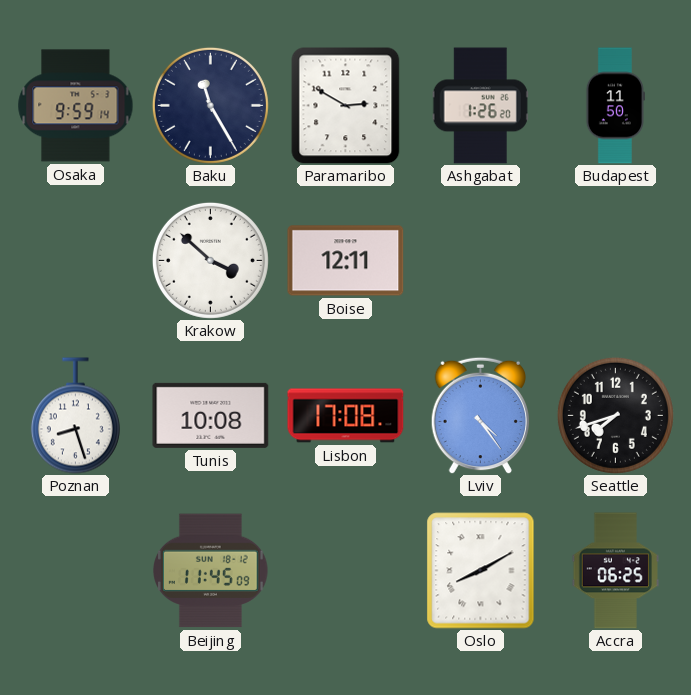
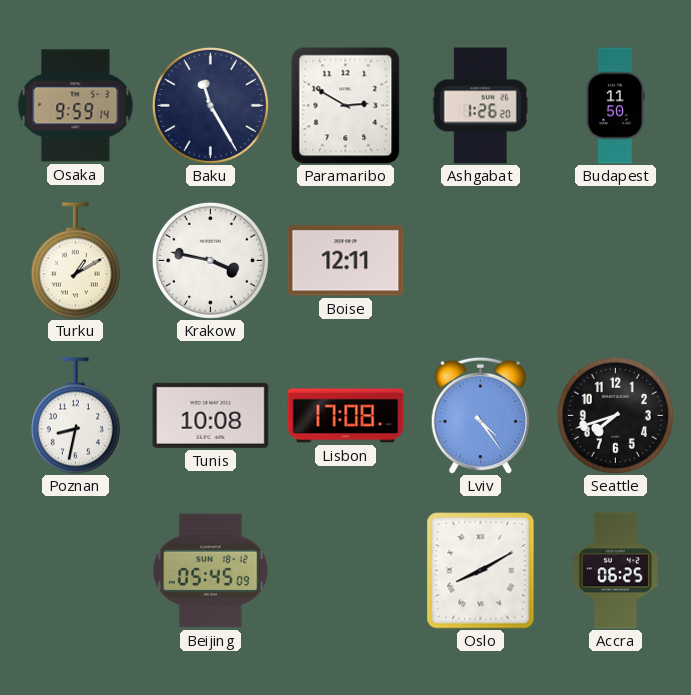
Turku: none -> 1:10 (75, 261)
Krakow: 3:52 -> 3:47 (210, 260)
Poznan: 8:27 -> 8:32 (75, 416)
Beijing: 11:45 -> 05:45 (211, 571)
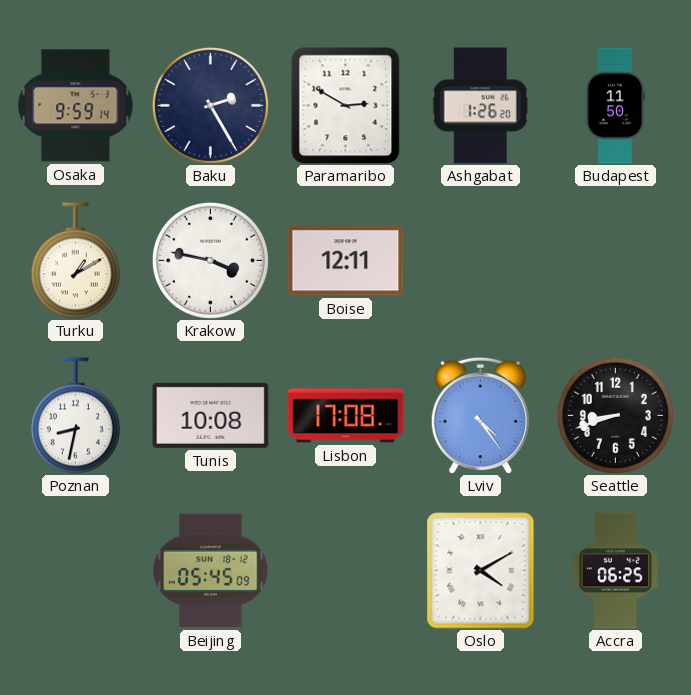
Baku: 11:25 -> 2:25 (210, 105)
Seattle: 7:42 -> 8:42 (615, 415)
Oslo: 8:10 -> 4:10 (481, 571)
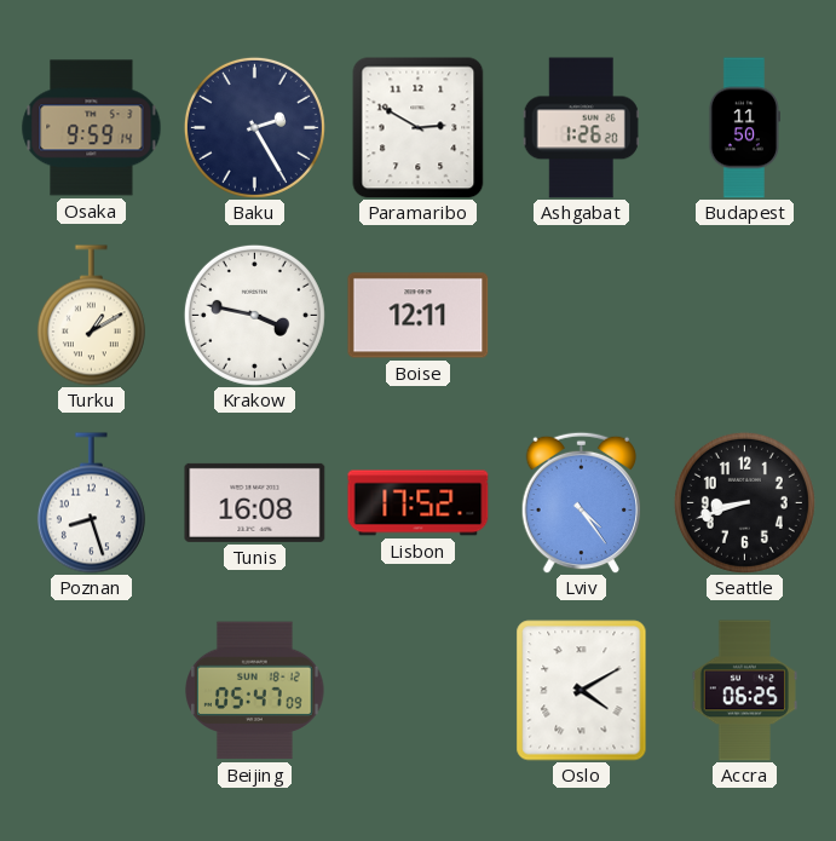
Poznan: 8:32 -> 8:27 (91, 503)
Tunis: 10:08 -> 16:08 (255, 502)
Lisbon: 17:08 -> 17:52 (419, 503)
Beijing: 05:45 -> 05:47 (255, 691)
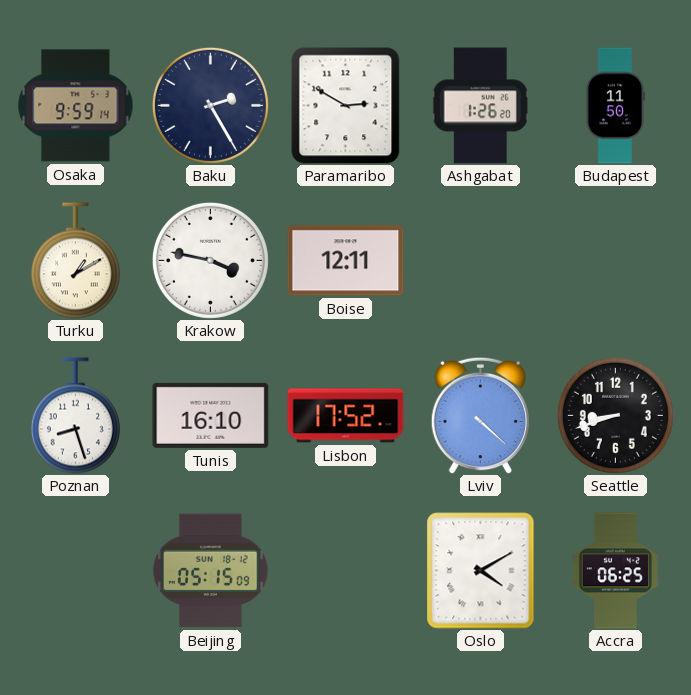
Tunis: 16:08 -> 16:10 (211, 415)
Lviv: 4:24 -> 4:22 (480, 415)
Beijing: 05:47 -> 05:15 (211, 571)
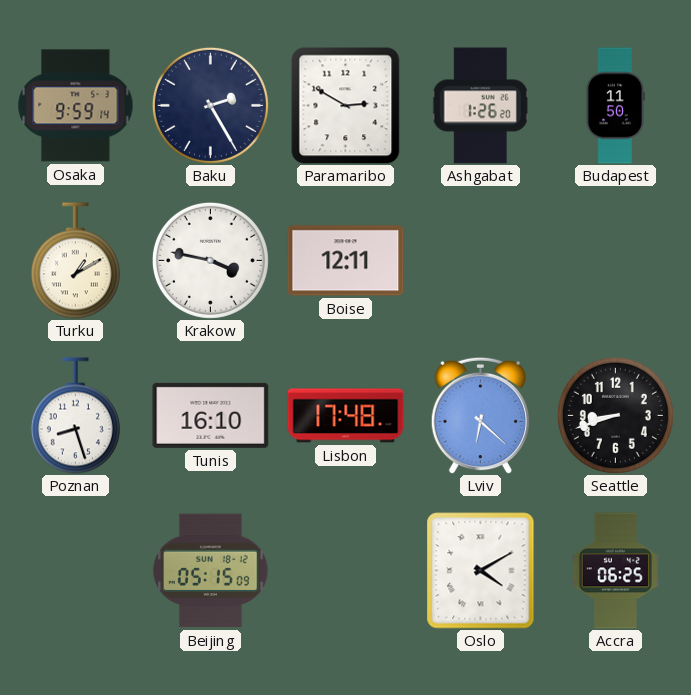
Lisbon: 17:52 -> 17:48 (346, 416)
Lviv: 4:22 -> 6:22 (480, 415)
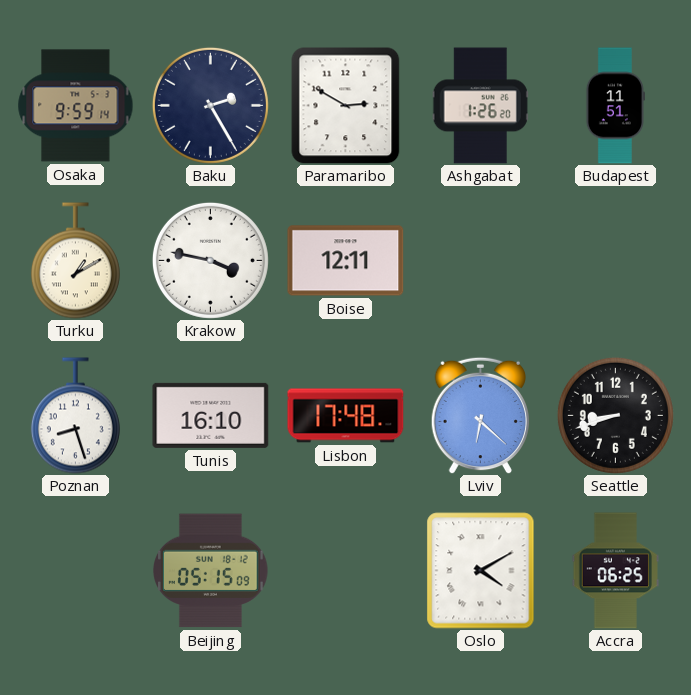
Budapest: 11:50 -> 11:51 (615, 106)
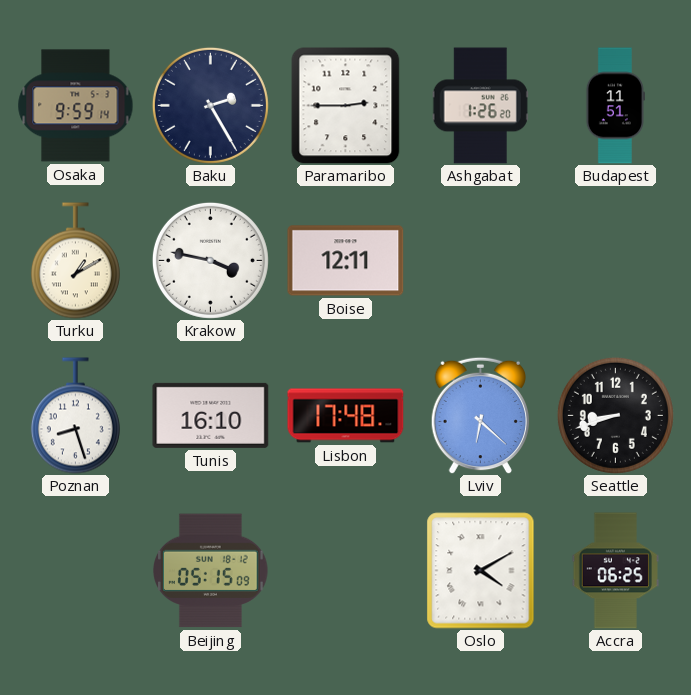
Paramaribo: 2:50 -> 2:45 (346, 106)
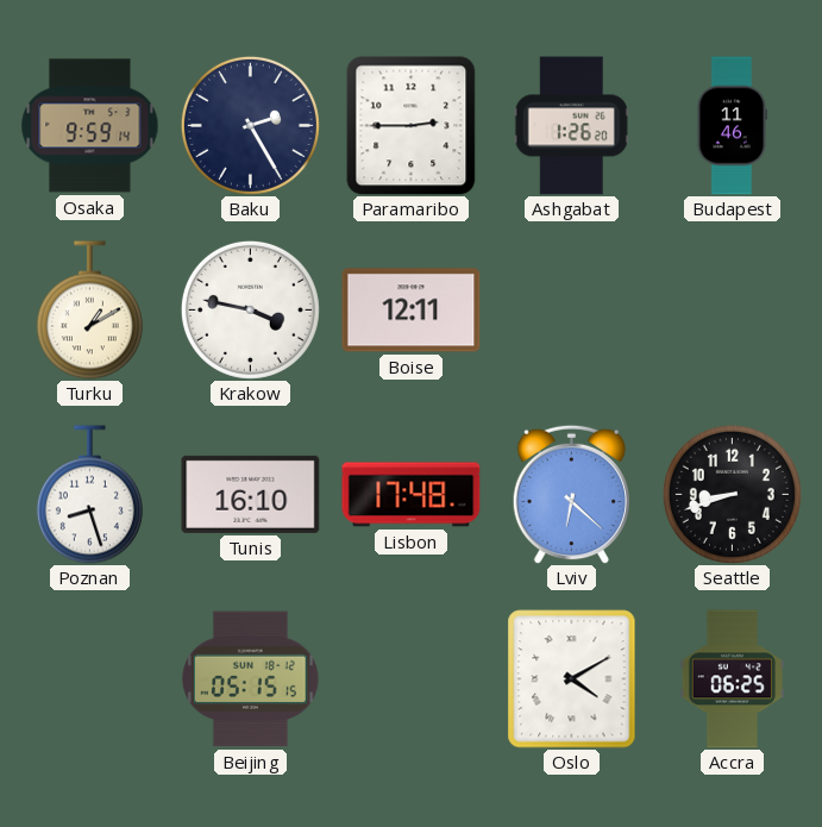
Budapest: 11:51 -> 11:46 (732, 126)
Beijing: 05:15:09 -> 05:15:15 (251, 679)
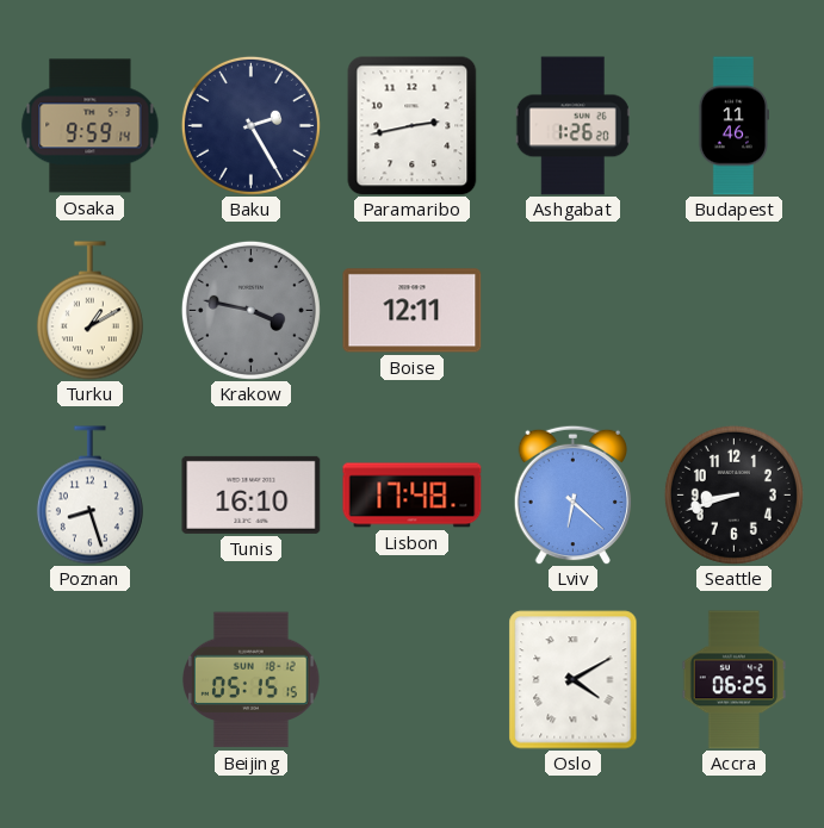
Paramaribo: 2:45 -> 2:43 (413, 126)
Krakow dial: white -> grey (250, 310)
